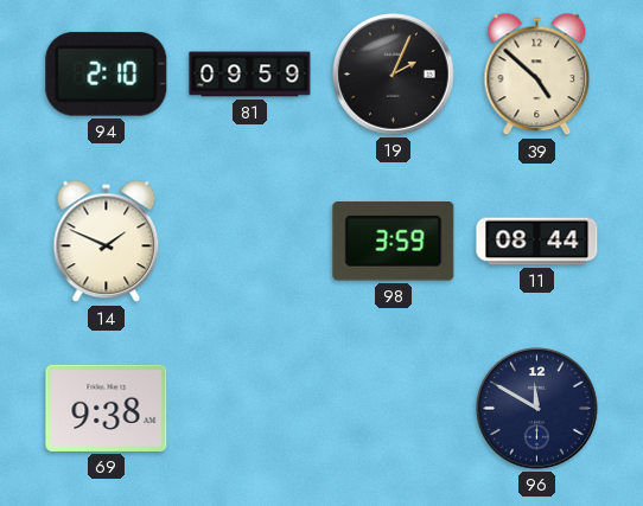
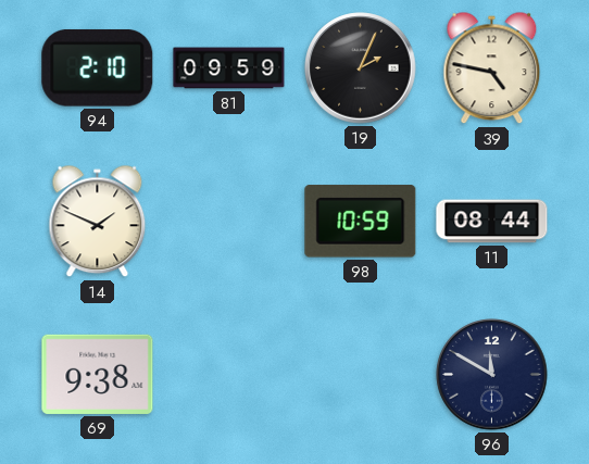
39: 4:52 -> 4:47 (492, 68)
98: 3:59 -> 10:59 (361, 222)
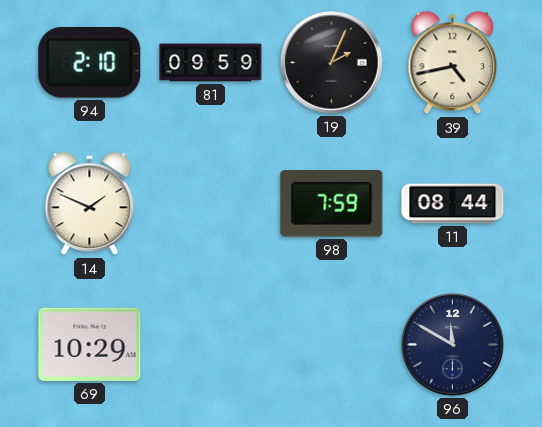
39: 4:47 -> 4:43 (453, 63)
98: 10:59 -> 7:59 (332, 204)
69: 9:38 -> 10:29 (90, 344)
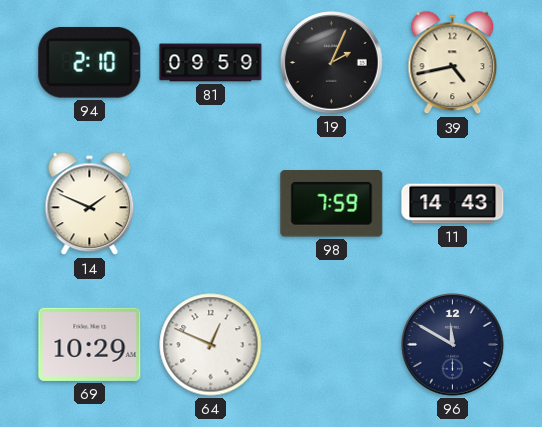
11: 08:44 -> 14:43 (453, 204)
64: none -> 12:49 (211, 345)
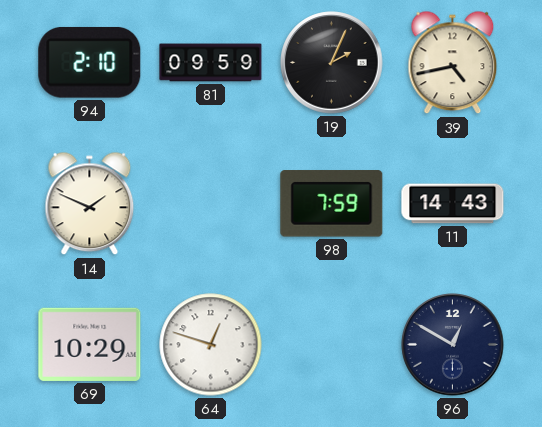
64: 12:49 -> 12:48 (211, 345)
96: 11:50 -> 12:50 (453, 345)
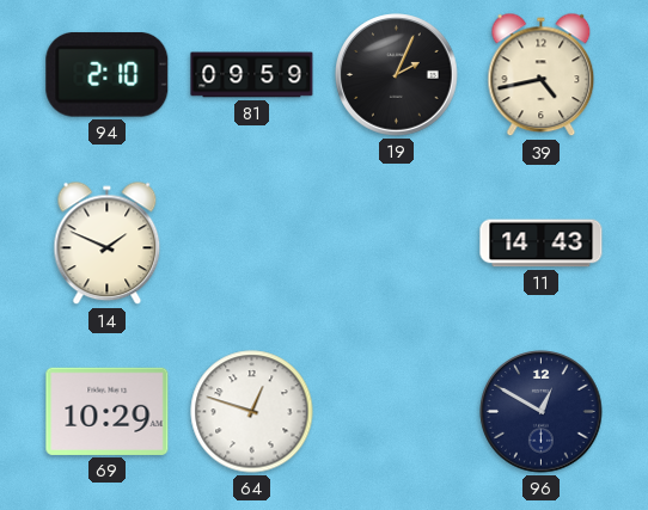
98: 7:59 -> none (332, 204)
